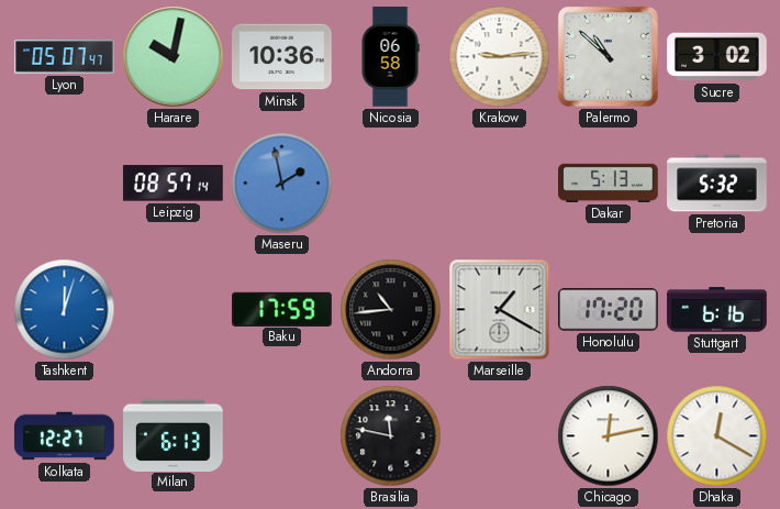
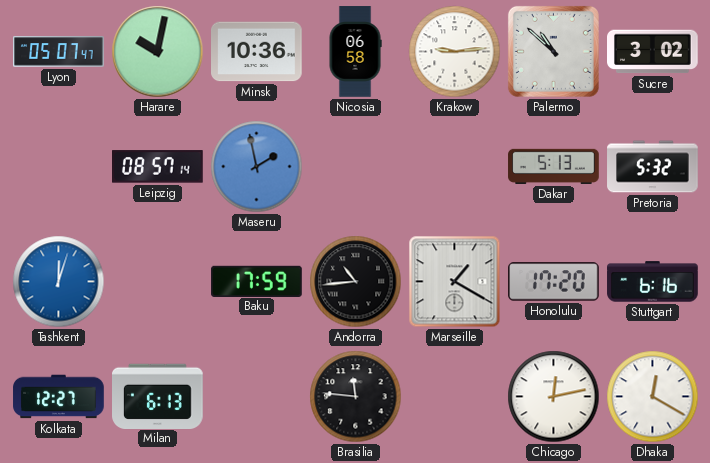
Brasilia: 11:47 -> 11:46 (356, 397)
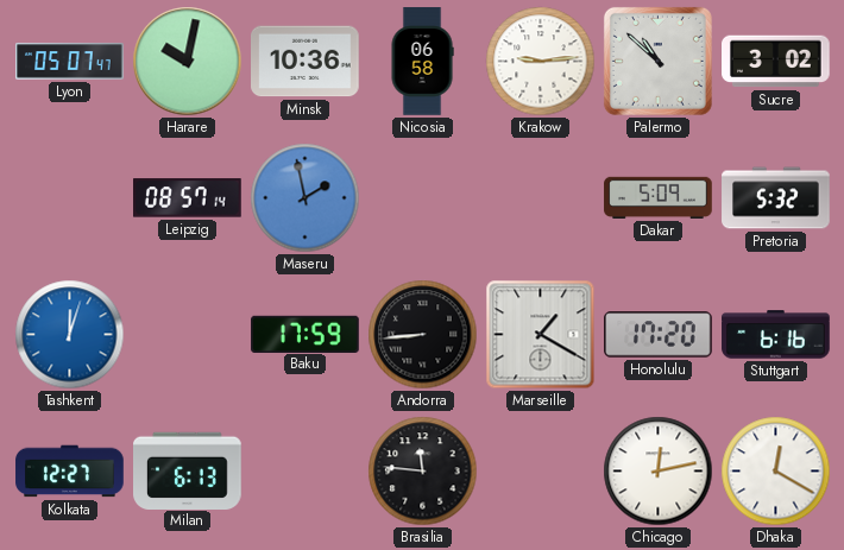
Dakar: 5:13 -> 5:09 (659, 197)
Andorra: 10:44 -> 8:44 (423, 335)
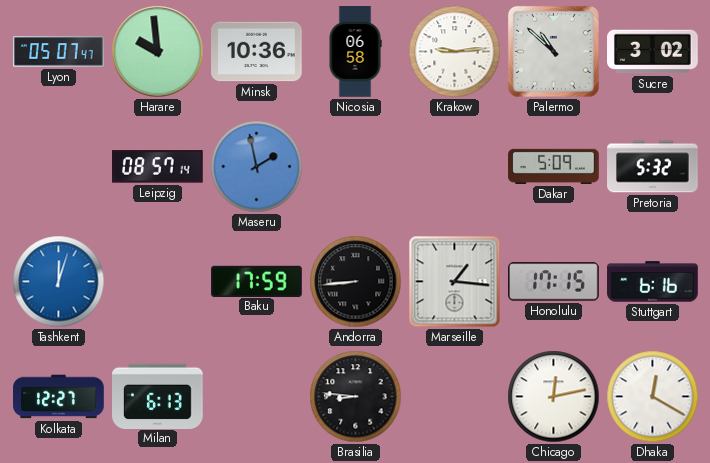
Harare: 10:02 -> 9:59 (158, 52)
Marseille: 1:20 -> 1:16 (455, 282)
Honolulu: 17:20 -> 17:15 (554, 282)
Brasilia: 11:46 -> 8:46 (356, 397)
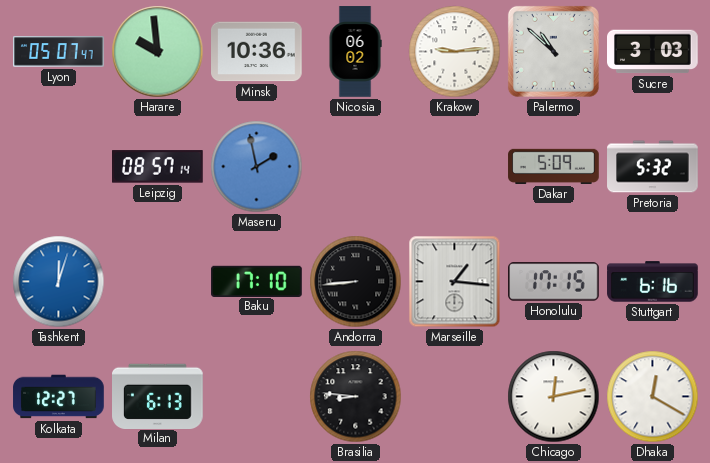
Nicosia: 06:58 -> 06:02 (355, 52)
Sucre: 3:02 -> 3:03 (653, 52)
Baku: 17:59 -> 17:10 (257, 281)
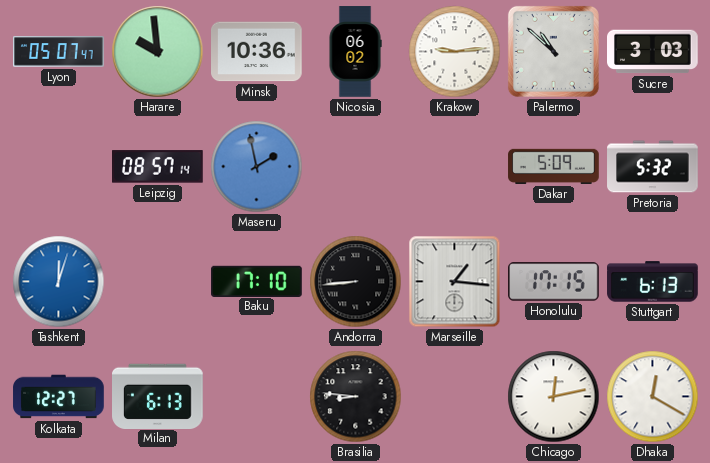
Stuttgart: 6:16 -> 6:13 (653, 282)
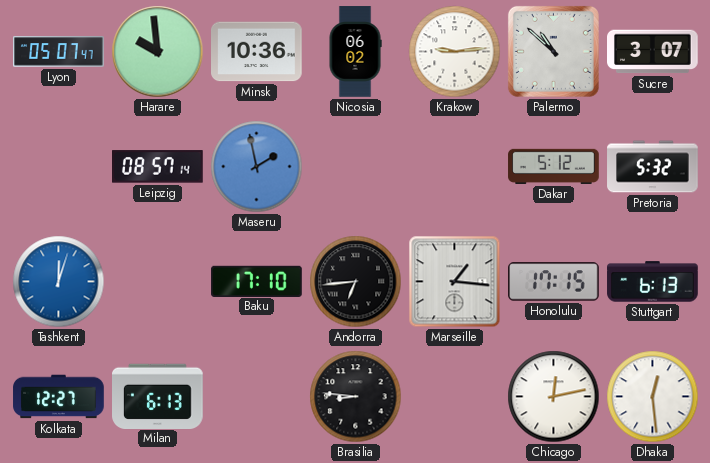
Sucre: 3:03 -> 3:07 (653, 52)
Dakar: 5:09 -> 5:12 (554, 166)
Andorra: 8:44 -> 6:44 (356, 282)
Dhaka: 12:20 -> 12:29 (653, 397)
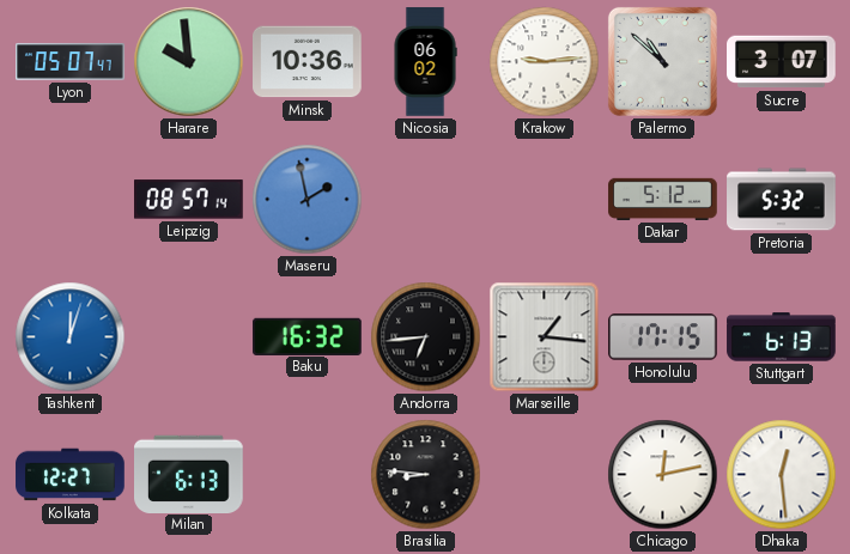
Baku: 17:10 -> 16:32 (308, 336)
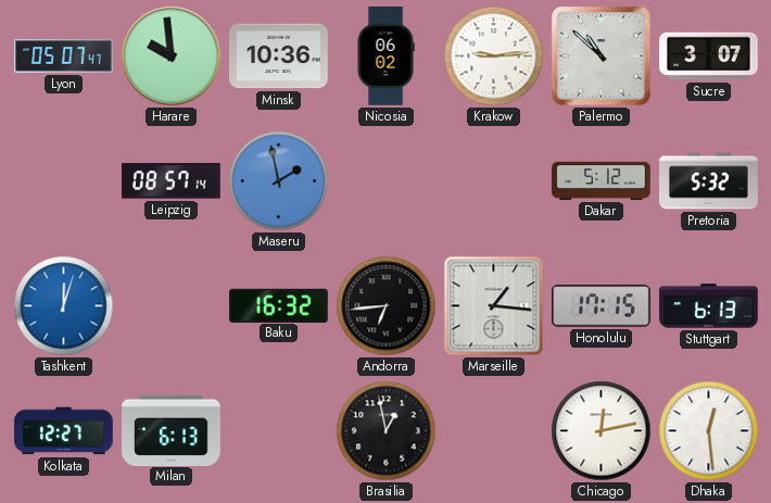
Brasilia: 8:46 -> 12:58 (387, 431)
